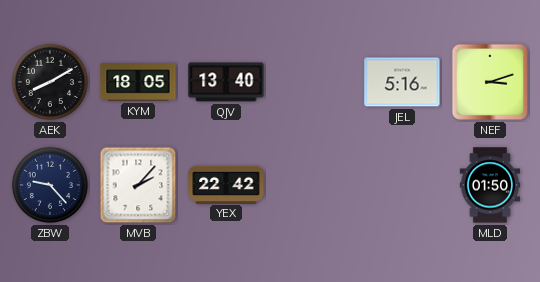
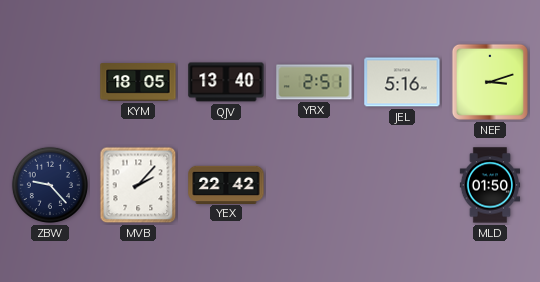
AEK: 8:10 -> none (50, 82)
YRX: none -> 2:51 (314, 82)
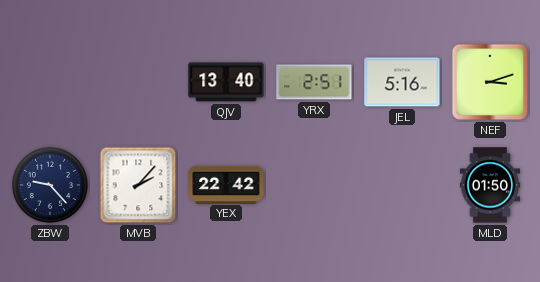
KYM: 18:05 -> none (138, 82)
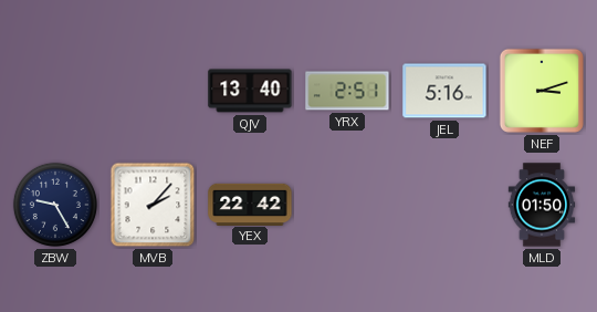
ZBW: 9:23 -> 9:25 (55, 205)
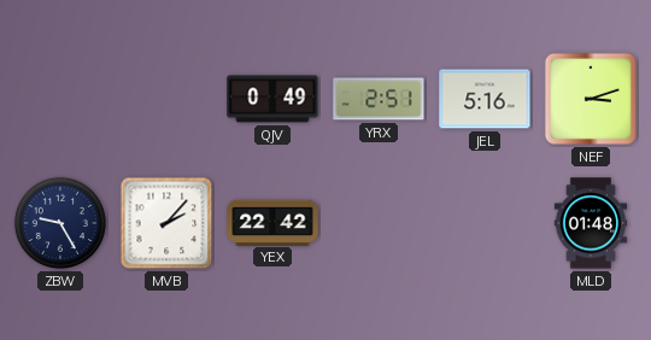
QJV: 13:40 -> 0:49 (272, 99)
MLD: 01:50 -> 01:48 (591, 223)
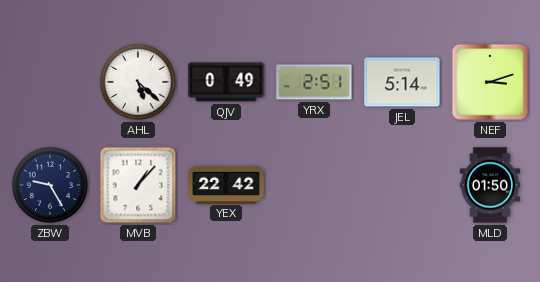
AHL: none -> 5:22 (138, 82)
JEL: 5:16 -> 5:14 (402, 82)
MVB: 2:07 -> 1:07 (138, 185)
MLD: 01:48 -> 01:50 (490, 185)
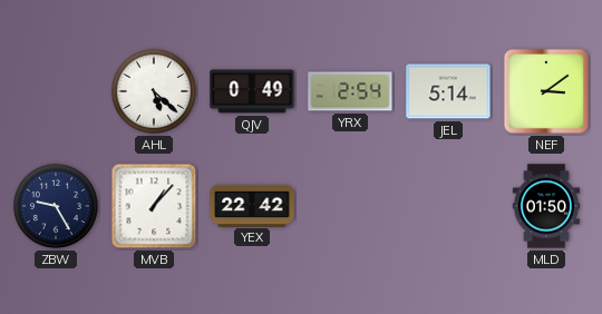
YRX: 2:51 -> 2:54 (350, 91)
NEF: 3:12 -> 3:09 (546, 91)
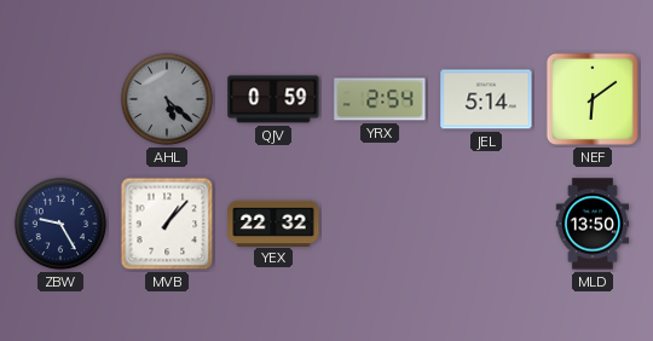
AHL dial: white -> grey (167, 99)
QJV: 0:49 -> 0:59 (273, 99)
NEF: 3:09 -> 6:09 (593, 99)
YEX: 22:42 -> 22:32 (273, 222)
MLD: 01:50 -> 13:50 (593, 224)
